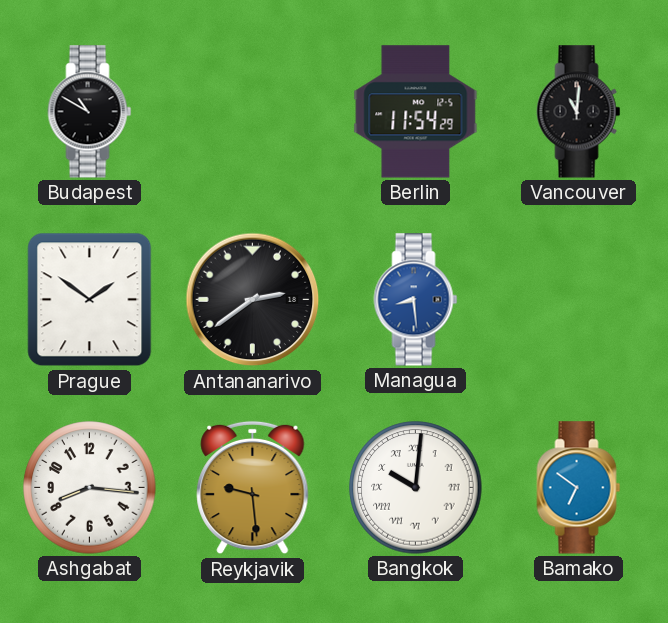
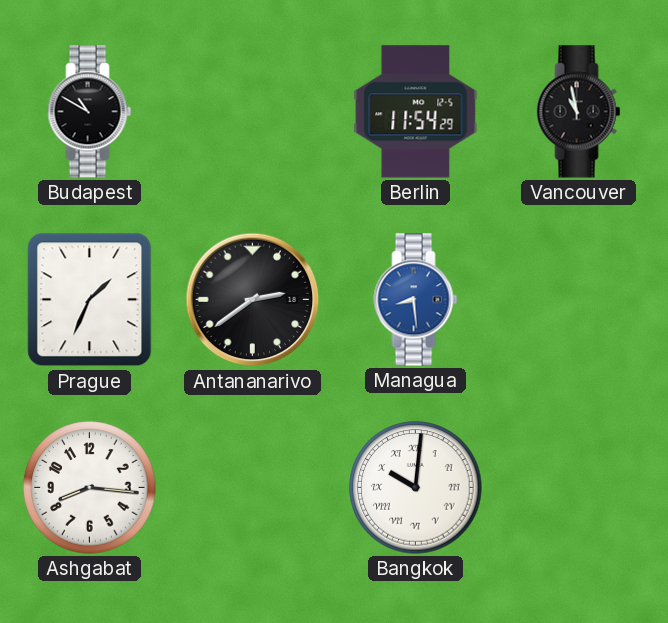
Vancouver: 11:01 -> 10:58 (579, 112)
Prague: 1:51 -> 1:34 (90, 300)
Reykjavik: 9:29 -> none (253, 488)
Bamako: 6:51 -> none (579, 488)
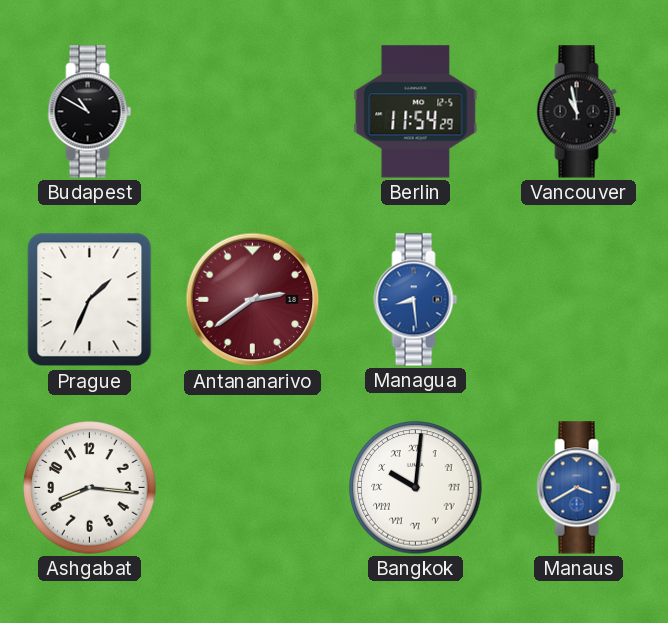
Antananarivo dial: black -> burgundy (253, 300)
Manaus: none -> 3:40 (579, 488)
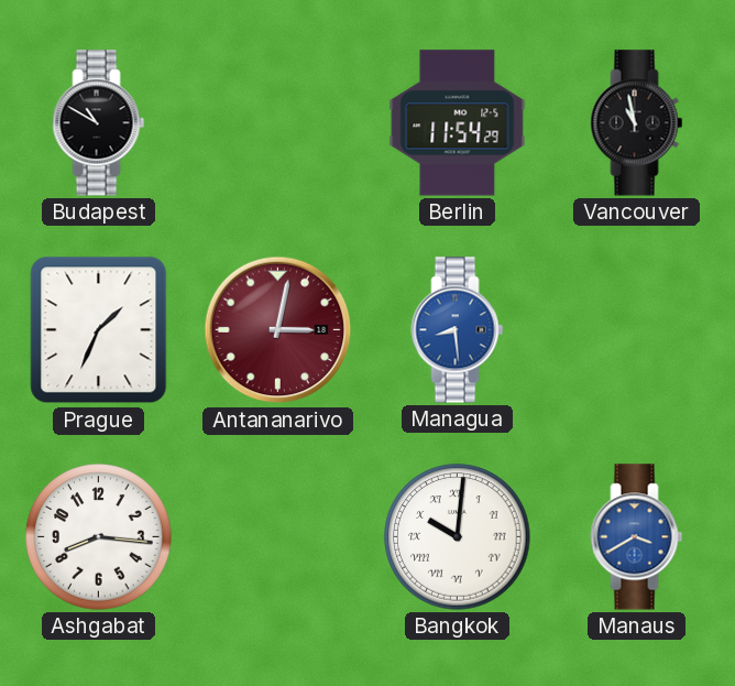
Antananarivo: 2:39 -> 3:02 (278, 330)
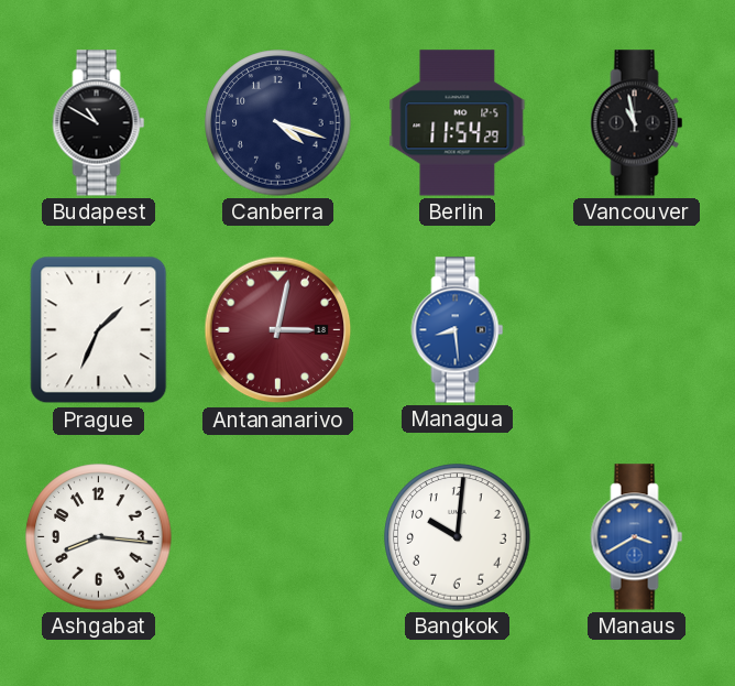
Canberra: none -> 4:18 (278, 123)
Bangkok numerals: Roman -> Arabic (458, 537)
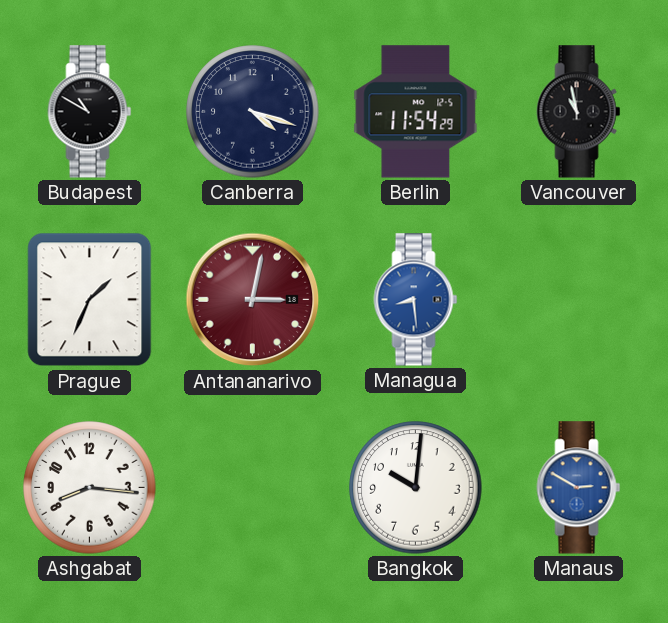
Manaus: 3:40 -> 2:50 (579, 488)
